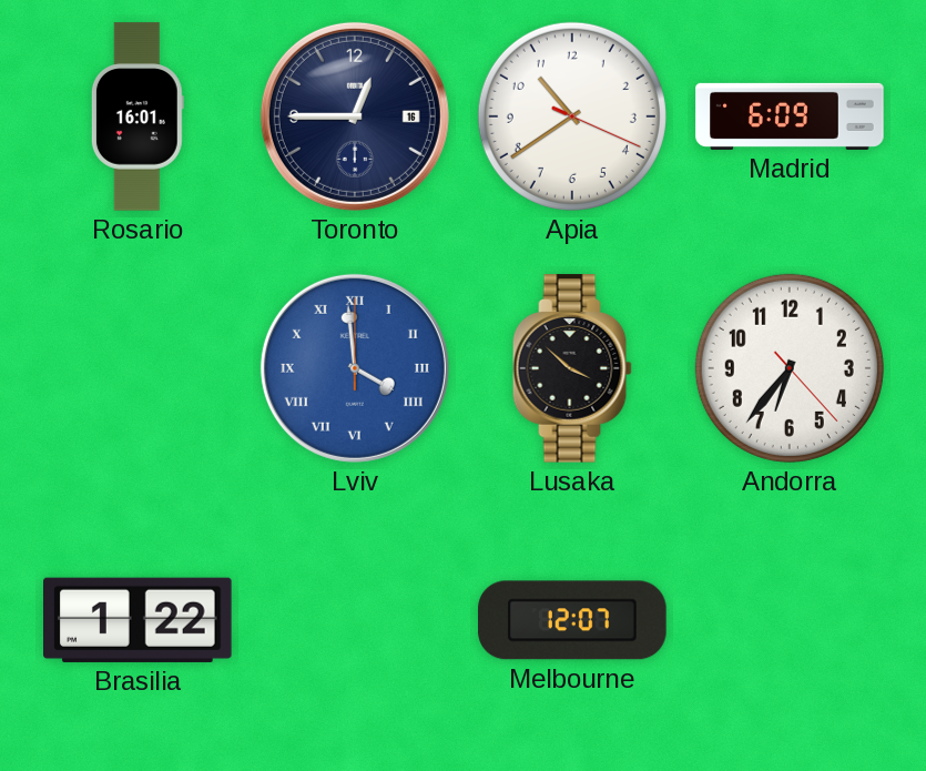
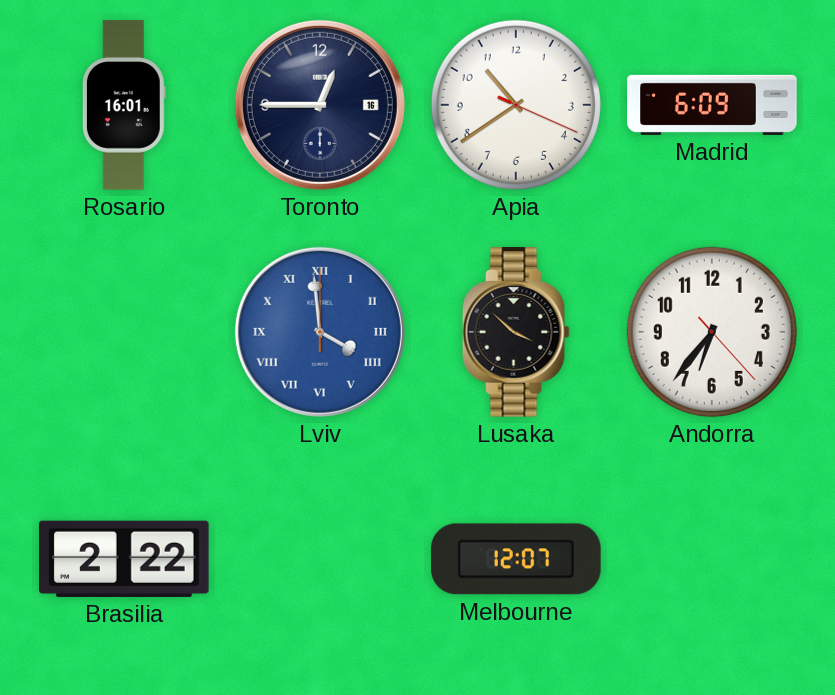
Brasilia: 1:22 -> 2:22 (125, 559)
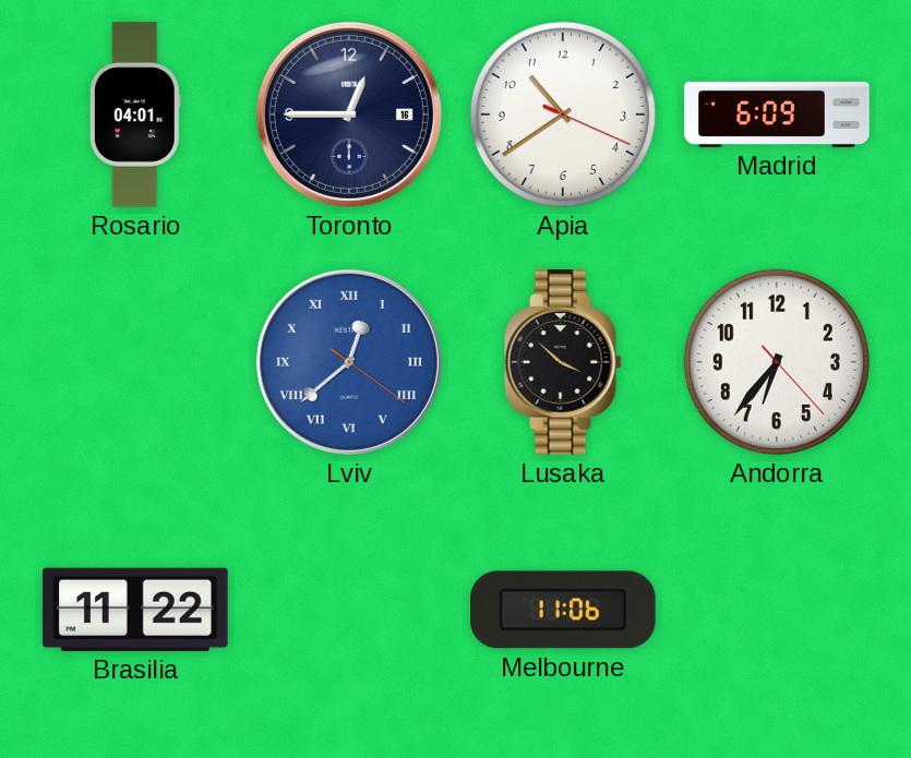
Rosario: 16:01 -> 04:01 (135, 115)
Lviv: 3:59 -> 12:38 (349, 362)
Brasilia: 2:22 -> 11:22 (136, 610)
Melbourne: 12:07 -> 11:06 (563, 610)
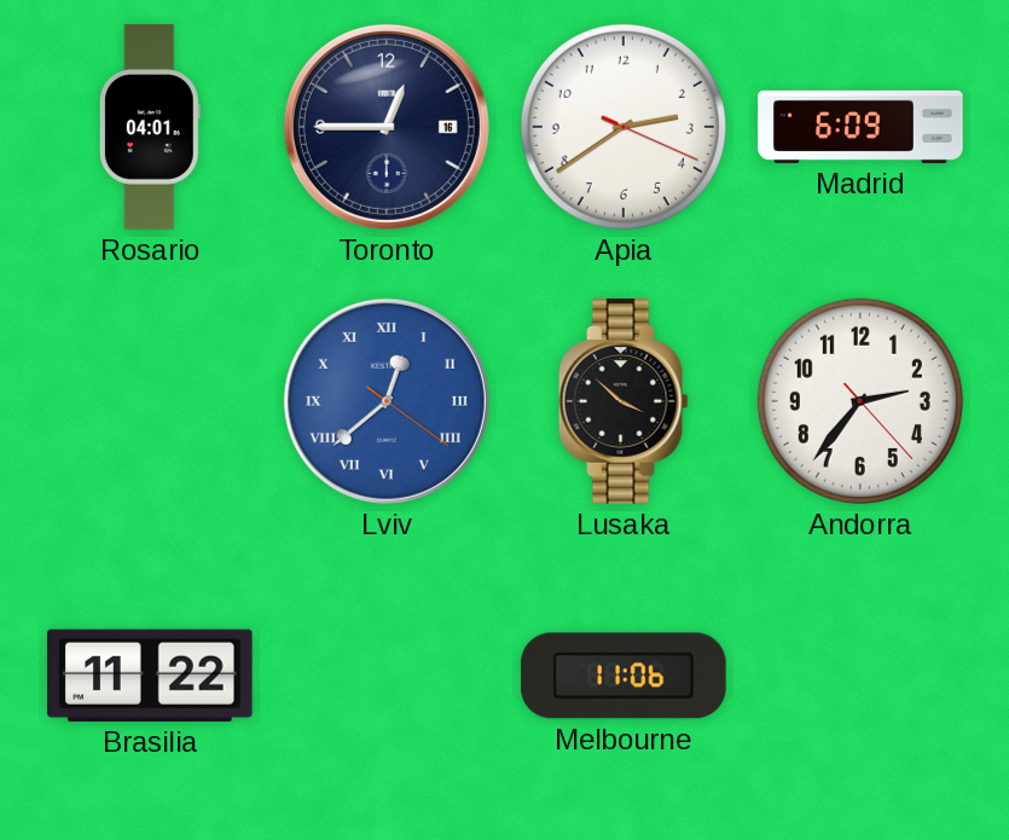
Apia: 10:39 -> 2:39 (624, 127)
Andorra: 6:36 -> 2:36 (860, 401)
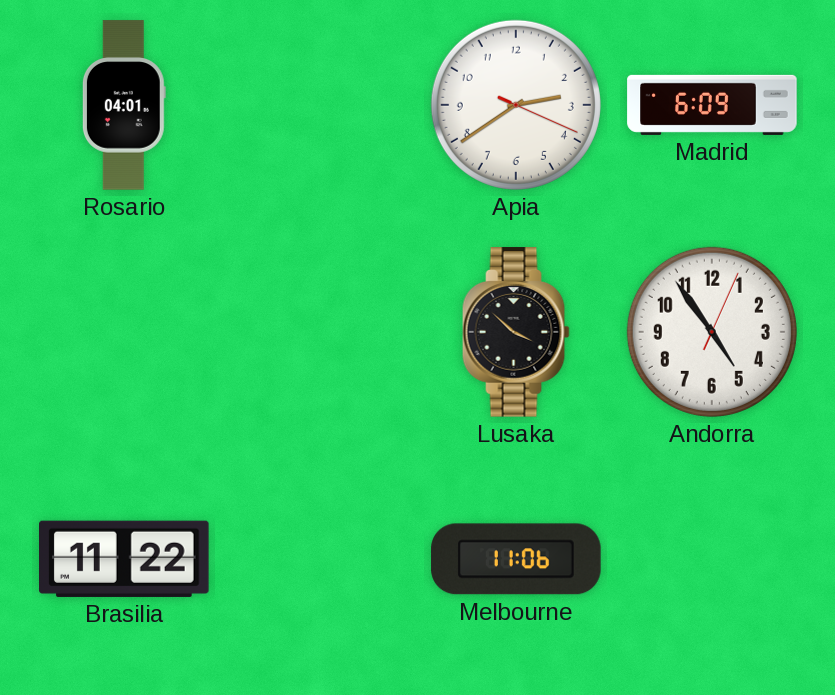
Toronto: 12:45 -> none (387, 127)
Lviv: 12:38 -> none (387, 401)
Andorra: 2:36 -> 4:54 (712, 332)
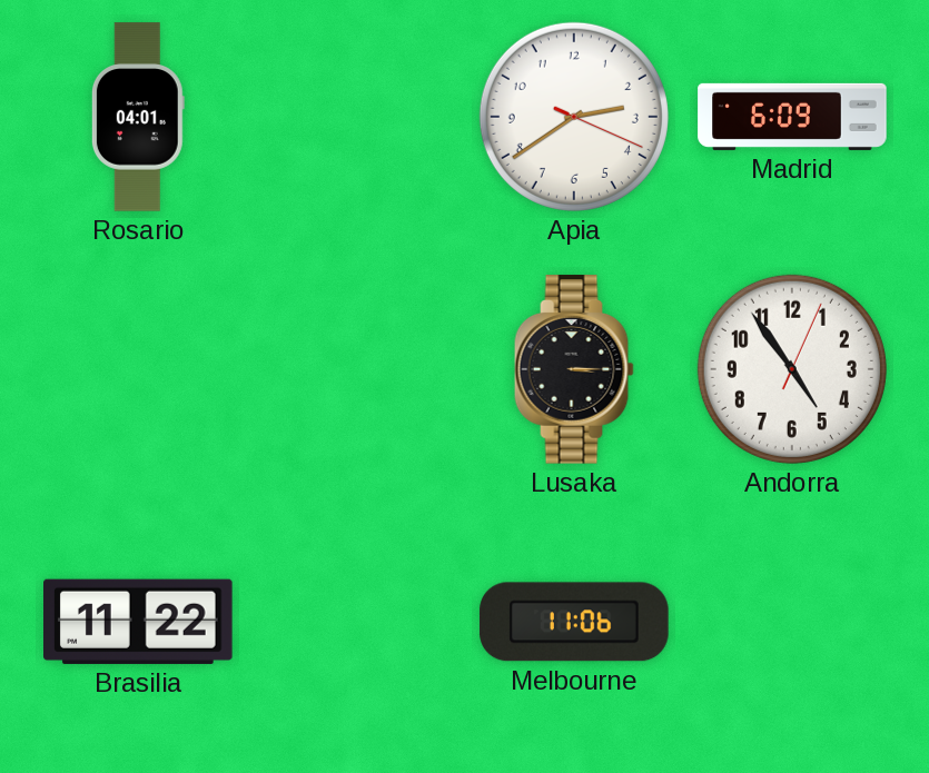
Lusaka: 3:52 -> 3:15 (574, 369)
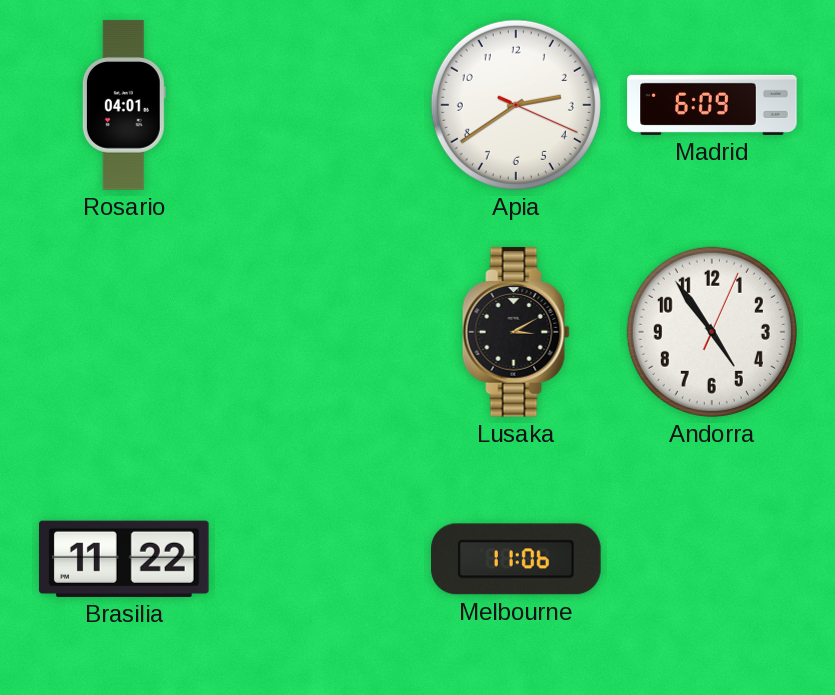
Lusaka: 3:15 -> 3:10 (516, 332)
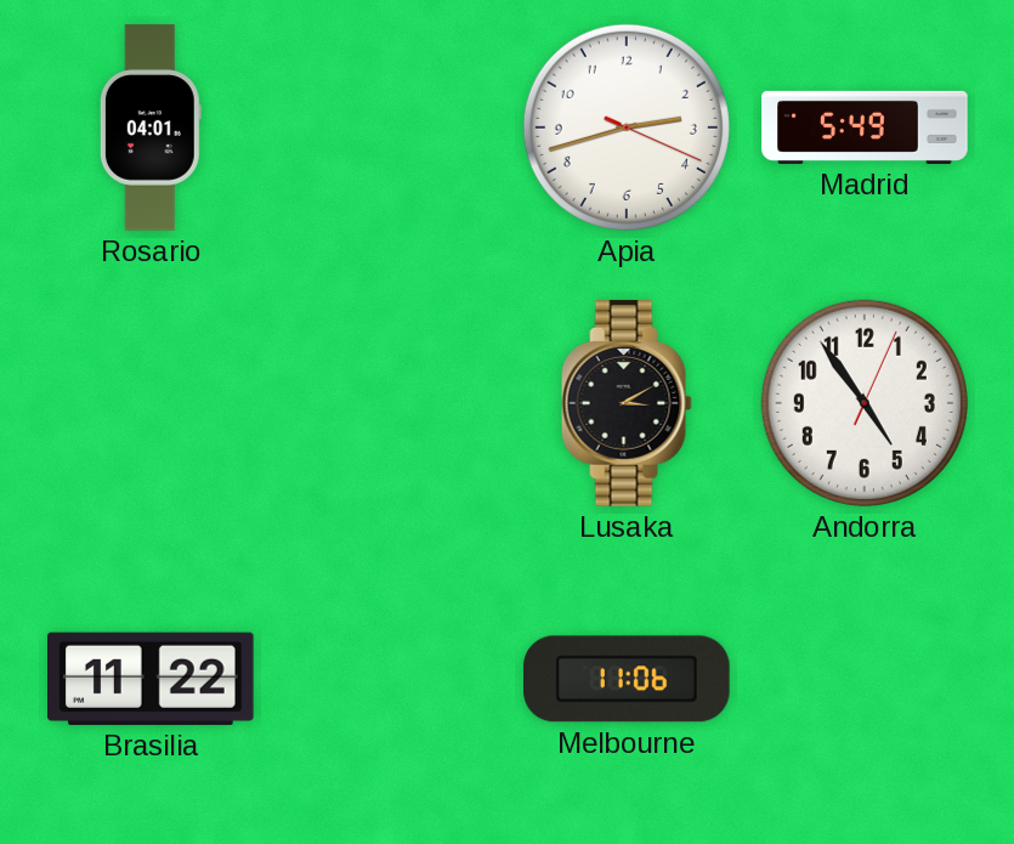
Apia: 2:39 -> 2:42 (627, 128)
Madrid: 6:09 -> 5:49 (865, 128)
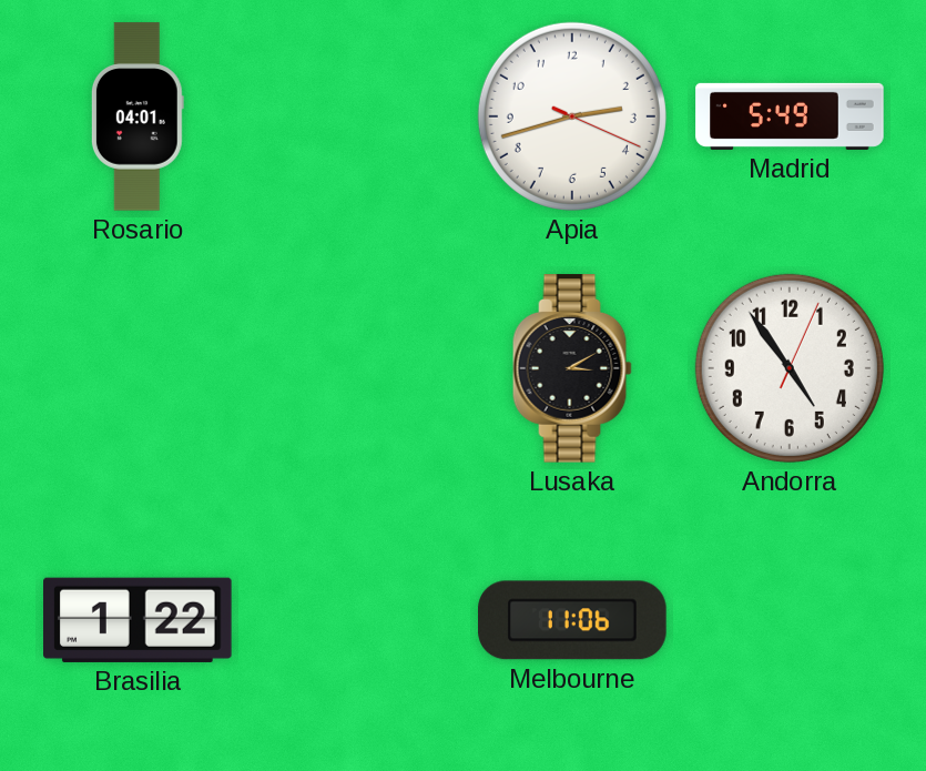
Brasilia: 11:22 -> 1:22 (139, 620)
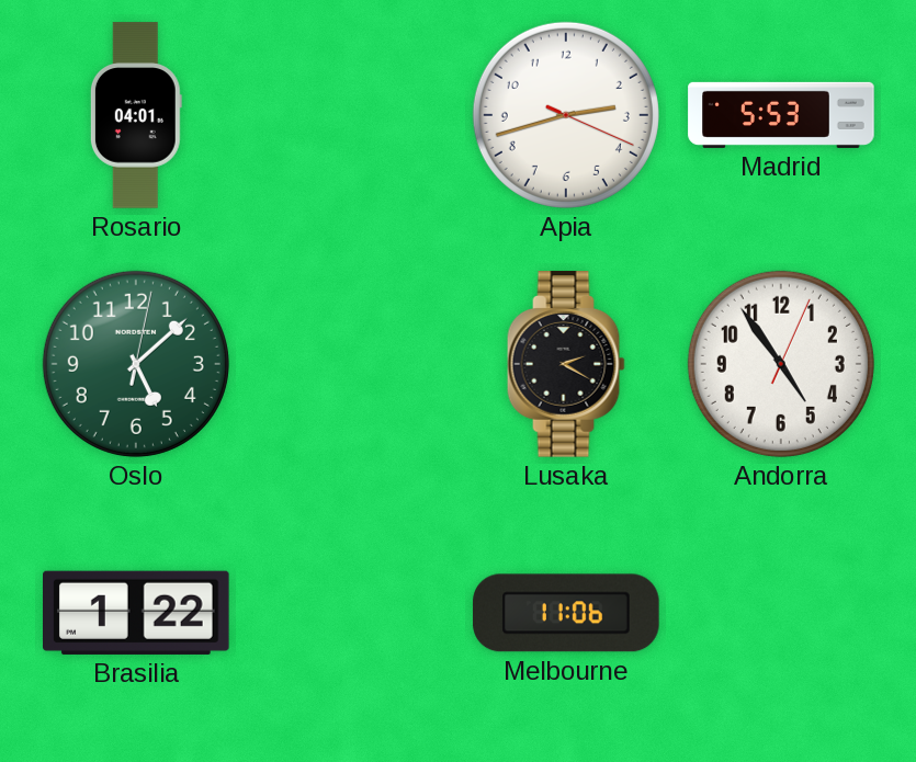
Madrid: 5:49 -> 5:53 (781, 115)
Oslo: none -> 5:08 (136, 364)
Lusaka: 3:10 -> 2:20 (566, 364)
